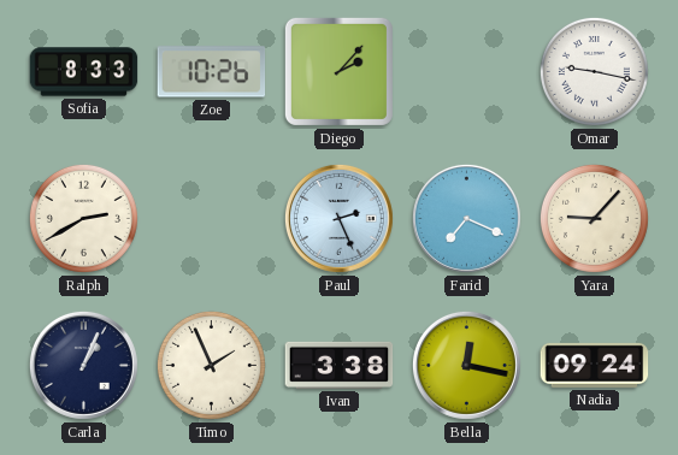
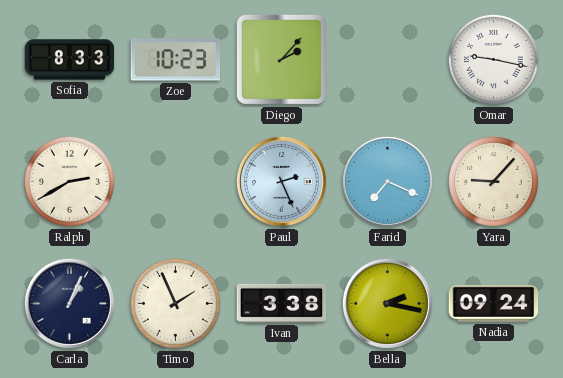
Zoe: 10:26 -> 10:23 (176, 60)
Bella: 12:17 -> 2:17 (387, 303)
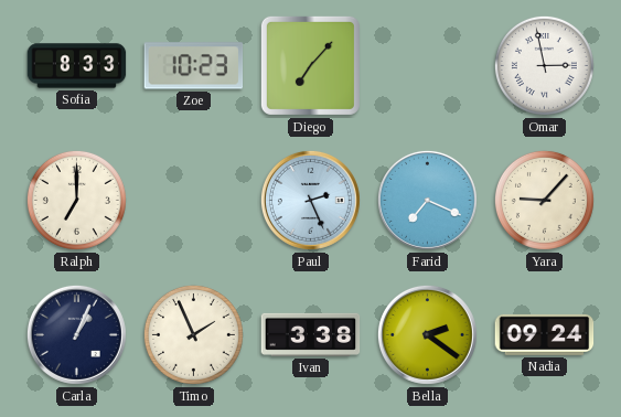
Diego: 2:07 -> 7:07 (310, 65)
Omar: 9:17 -> 2:58 (544, 65)
Ralph: 2:40 -> 7:00 (76, 200)
Bella: 2:17 -> 2:21 (427, 334)
